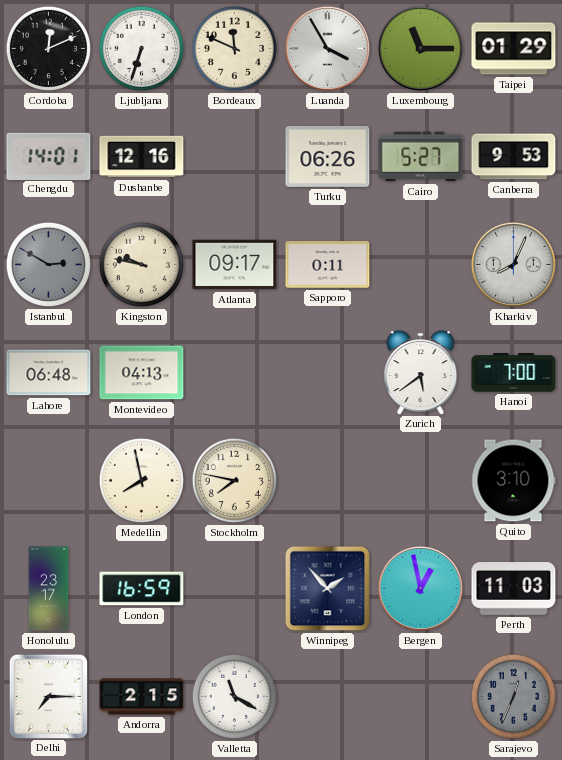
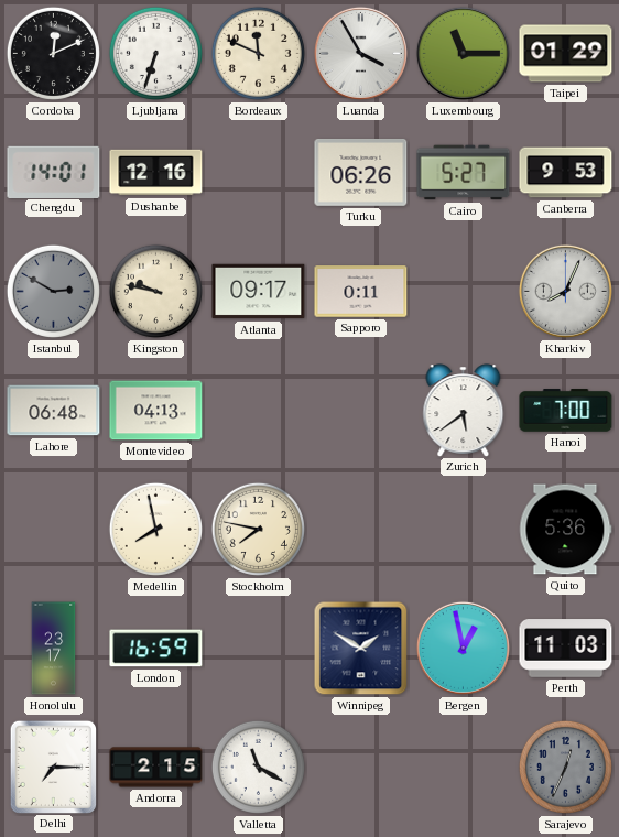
Quito: 3:10 -> 5:36 (565, 530)
Winnipeg: 1:53 -> 1:50 (361, 649)
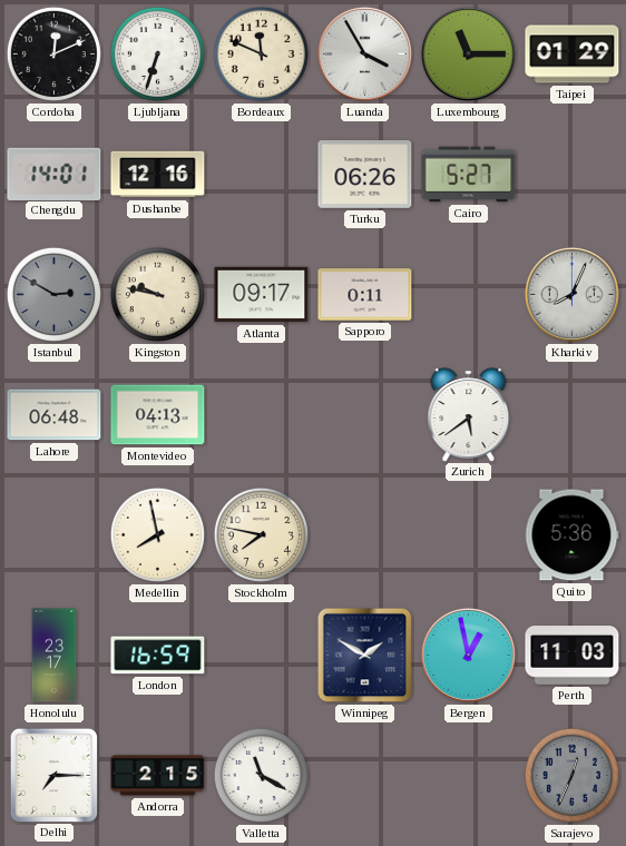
Canberra: 9:53 -> none (566, 173)
Hanoi: 7:00 -> none (566, 411)
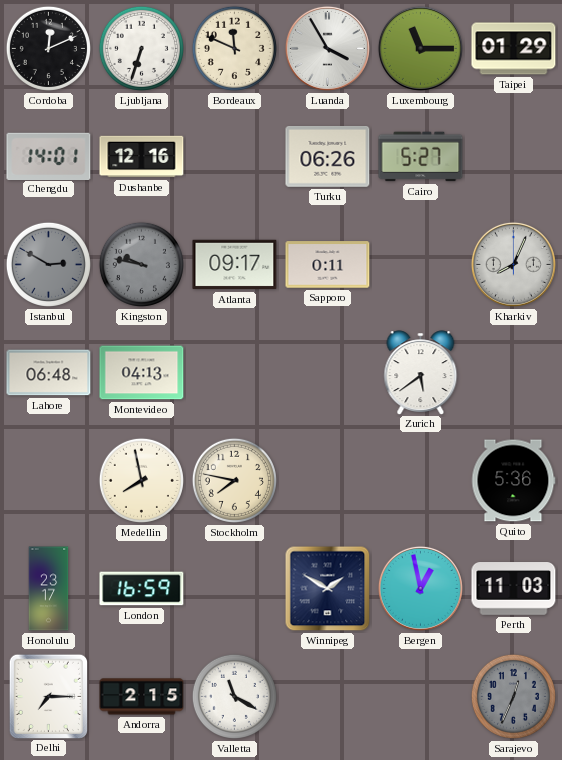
Kingston dial: cream -> grey (141, 264)
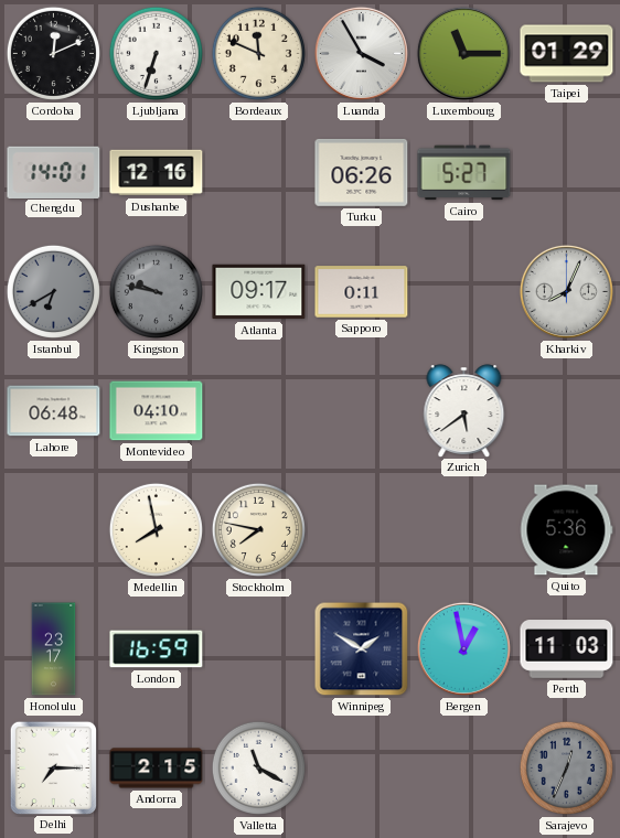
Istanbul: 2:50 -> 6:40 (53, 291)
Montevideo: 04:13 -> 04:10 (157, 411)
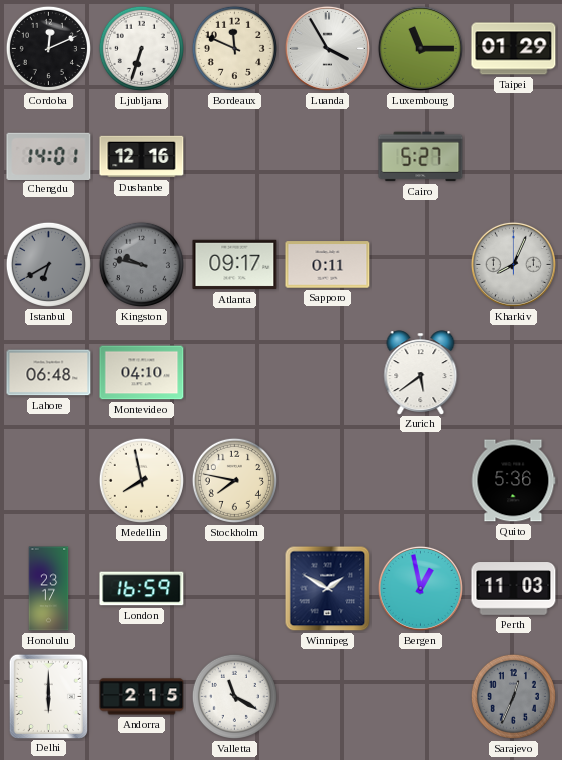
Turku: 06:26 -> none (362, 172)
Delhi: 7:15 -> 6:00 (48, 696)
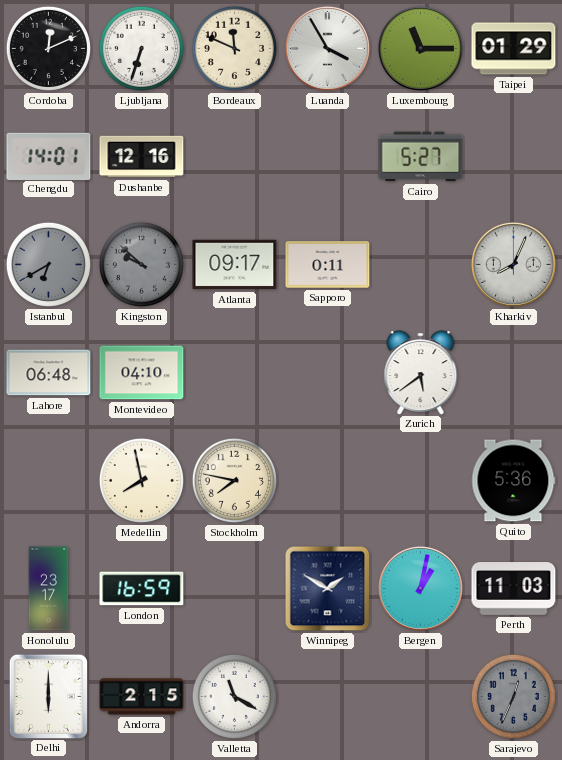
Kingston: 9:47 -> 9:52 (141, 264)
Bergen: 12:58 -> 1:02 (420, 588)
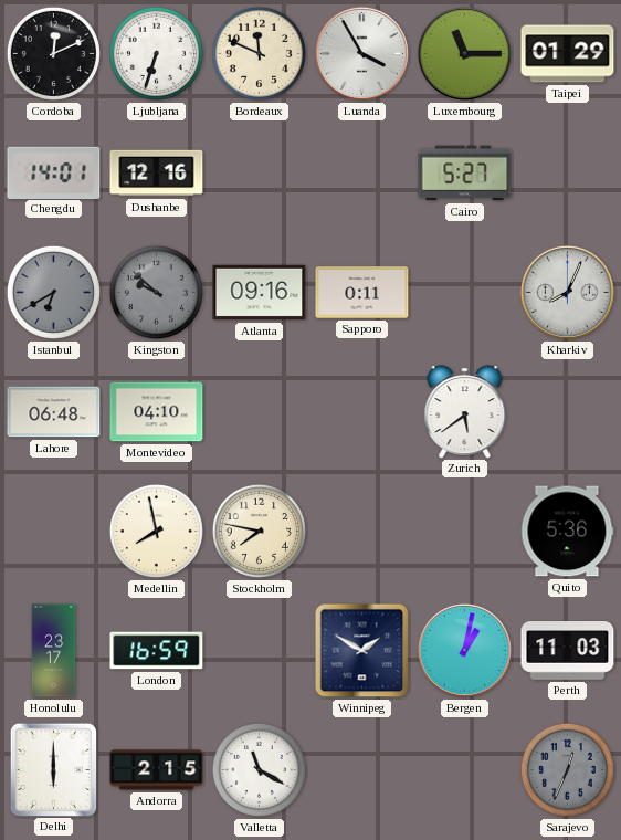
Atlanta: 09:17 -> 09:16 (260, 293)
